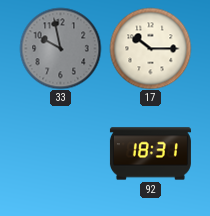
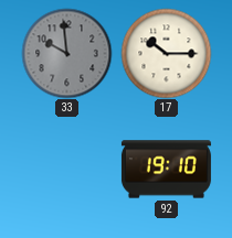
33: 9:58 -> 9:59 (66, 53)
92: 18:31 -> 19:10 (166, 170)
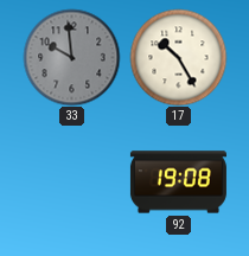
17: 10:15 -> 10:25 (178, 57)
92: 19:10 -> 19:08 (178, 183)
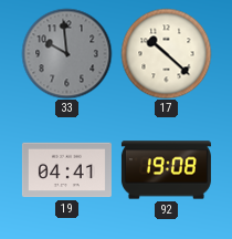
17: 10:25 -> 10:22 (166, 53)
19: none -> 04:41 (66, 170)
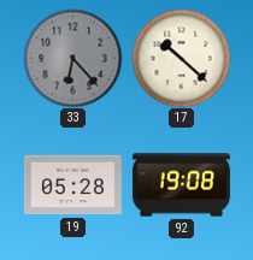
33: 9:59 -> 6:23 (72, 58)
19: 04:41 -> 05:28 (72, 185)
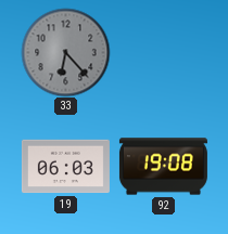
17: 10:22 -> none (181, 58)
19: 05:28 -> 06:03 (65, 167)
